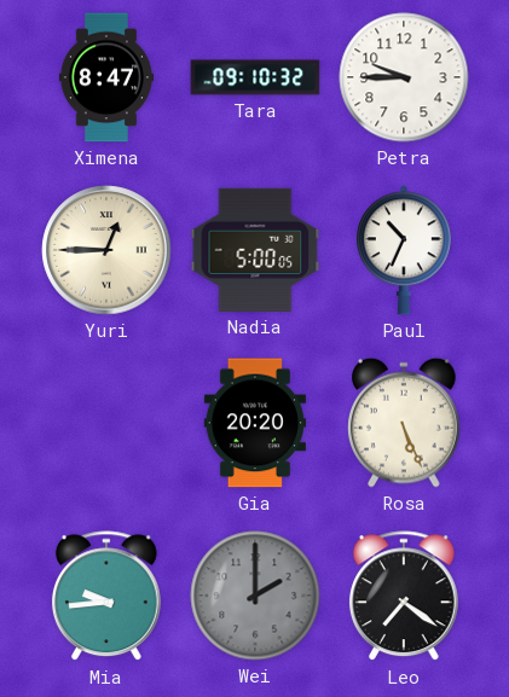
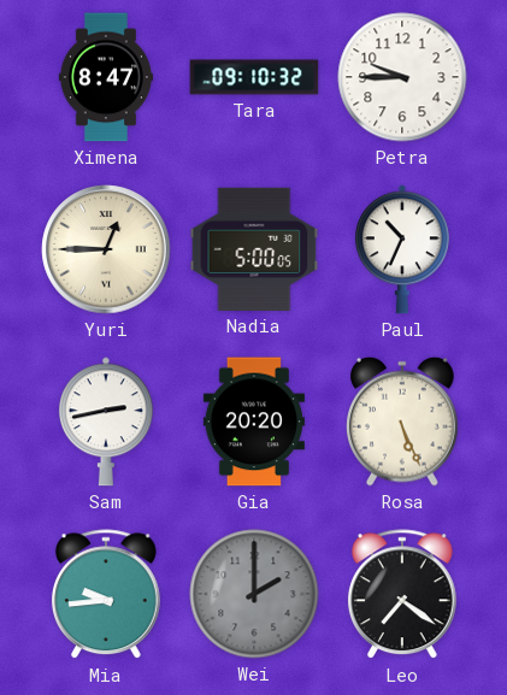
Sam: none -> 2:43 (106, 422)
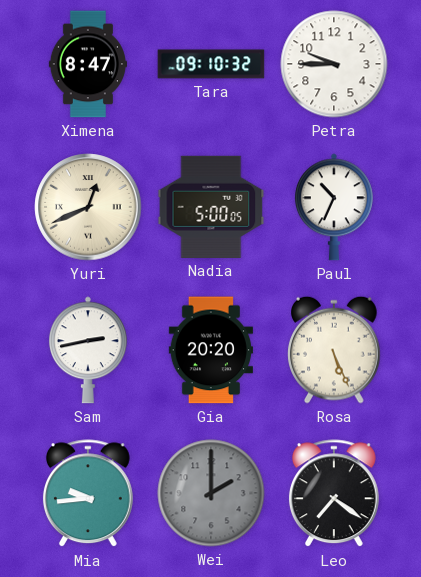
Yuri: 12:45 -> 12:41 (88, 207)
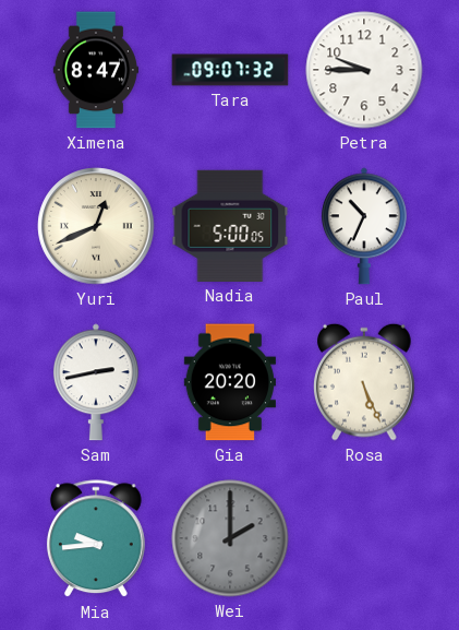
Tara: 09:10 -> 09:07 (230, 70)
Leo: 7:21 -> none (334, 494)
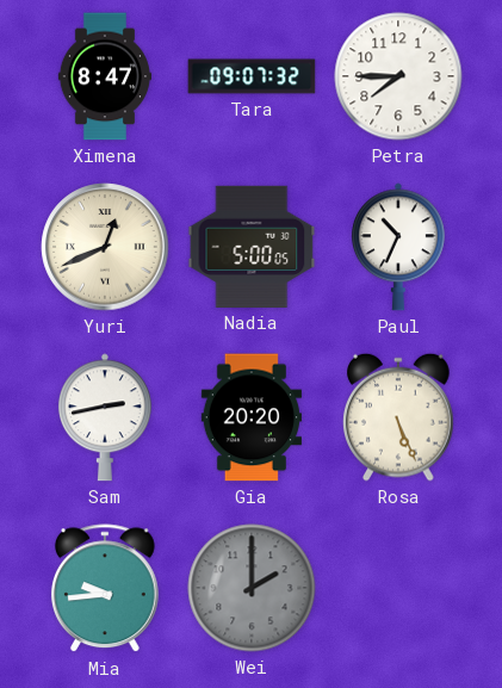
Petra: 9:45 -> 7:45 (398, 76)
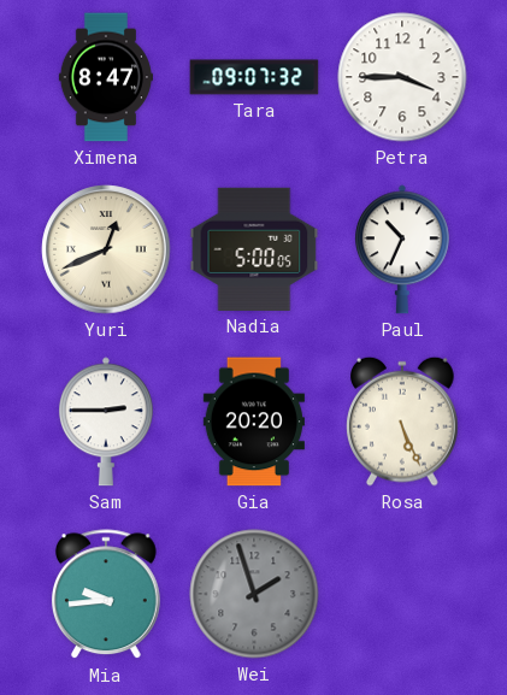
Petra: 7:45 -> 3:45 (402, 77)
Sam: 2:43 -> 2:45 (106, 422)
Wei: 2:00 -> 1:57 (254, 594)
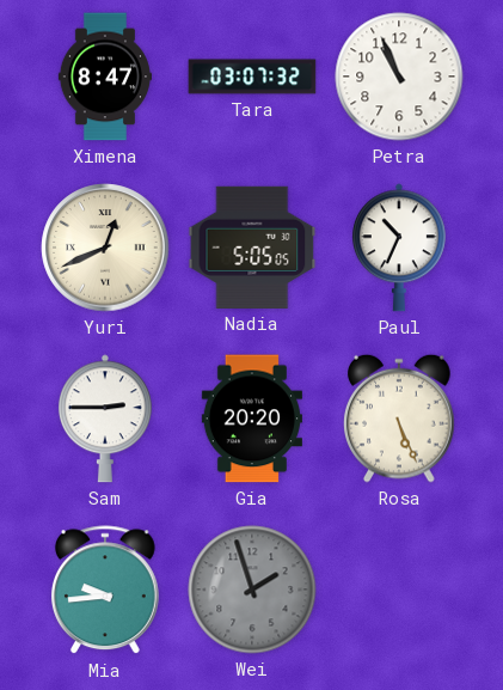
Tara: 09:07 -> 03:07 (252, 77)
Petra: 3:45 -> 10:56 (399, 77)
Nadia: 5:00 -> 5:05 (252, 248)
